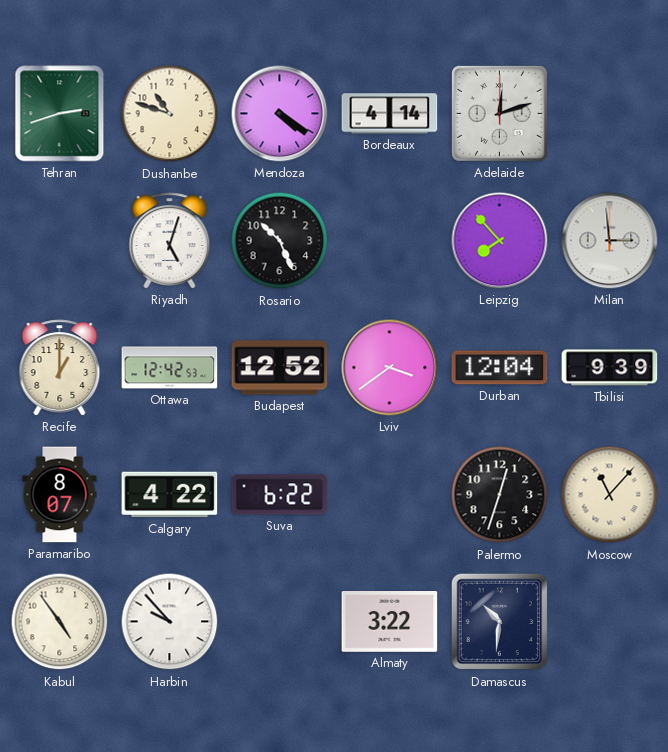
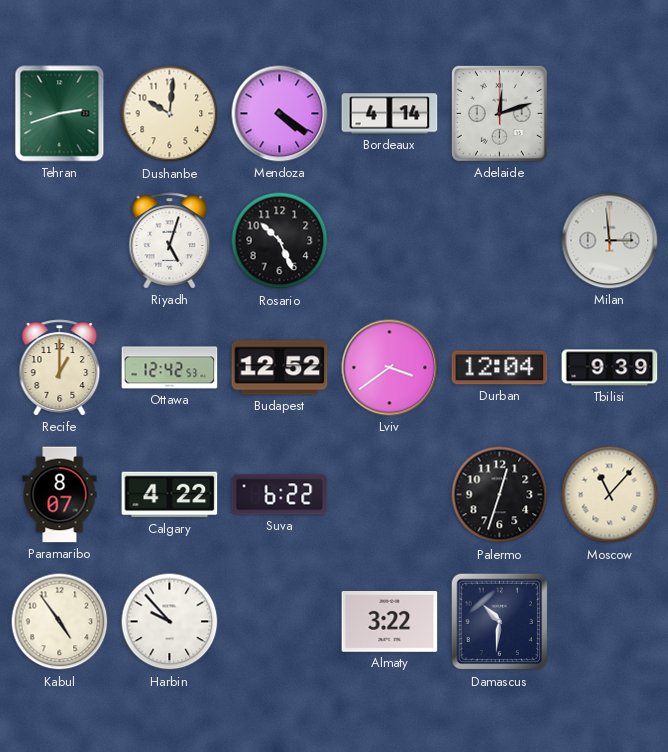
Dushanbe: 10:48 -> 10:01 (170, 114)
Leipzig: 7:53 -> none (500, 241)
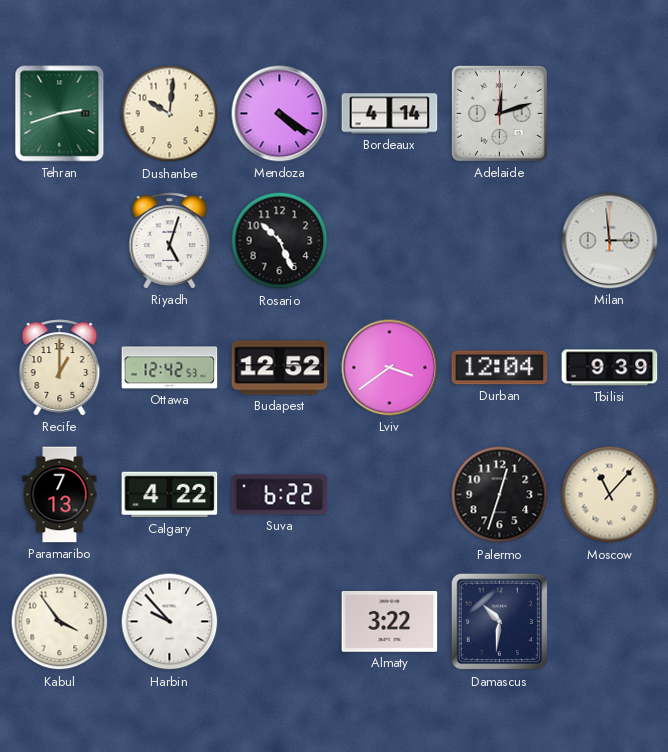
Paramaribo: 8:07 -> 7:13 (60, 495)
Kabul: 4:54 -> 3:54 (60, 622)
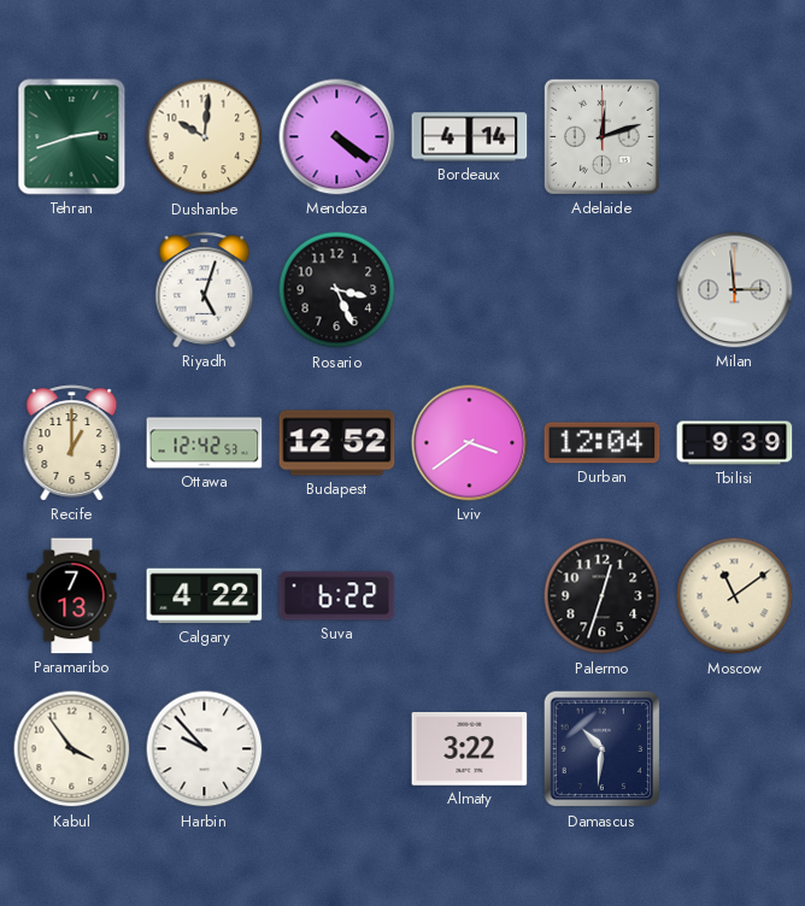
Rosario: 10:26 -> 3:26 (337, 290)
Moscow: 11:07 -> 11:09 (735, 596)
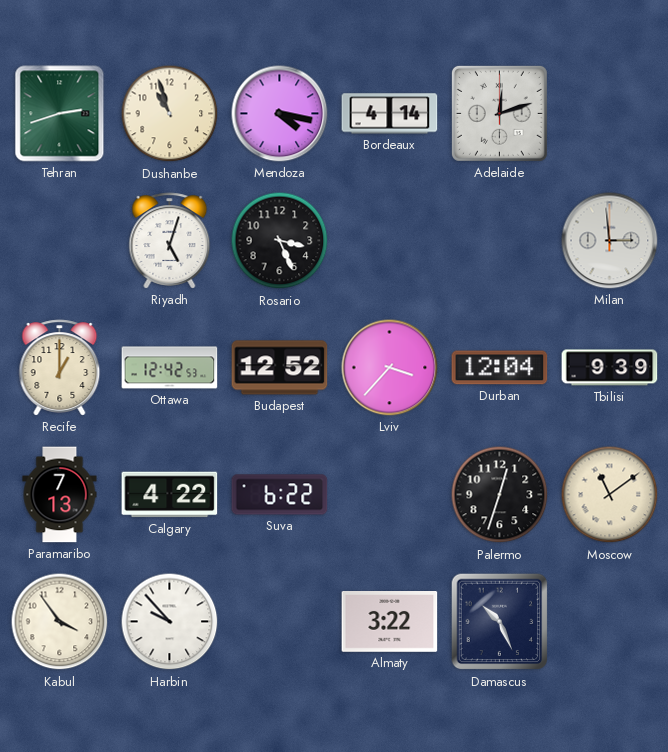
Dushanbe: 10:01 -> 10:57 (170, 114)
Mendoza: 4:21 -> 4:17 (280, 114)
Lviv: 3:39 -> 3:37 (390, 368)
Damascus: 10:31 -> 10:26 (500, 622)
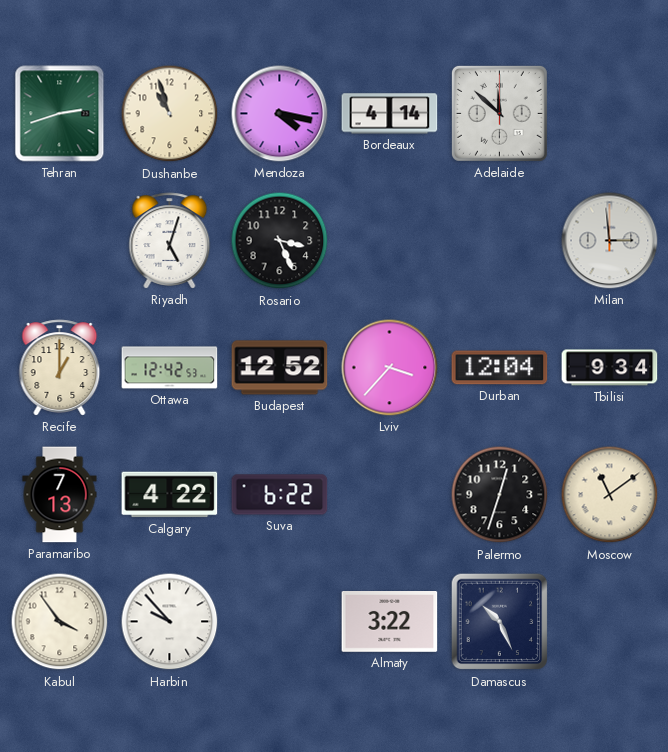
Adelaide: 12:12 -> 11:52 (499, 113)
Tbilisi: 9:39 -> 9:34 (610, 368)
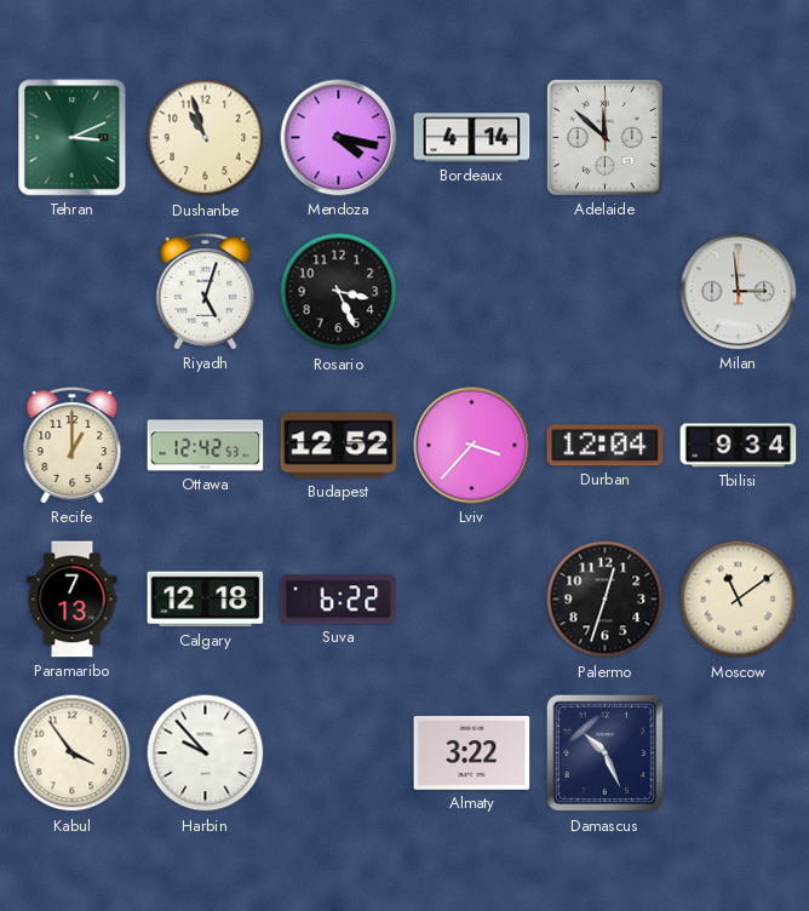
Tehran: 2:42 -> 3:11 (73, 138)
Calgary: 4:22 -> 12:18 (206, 600)
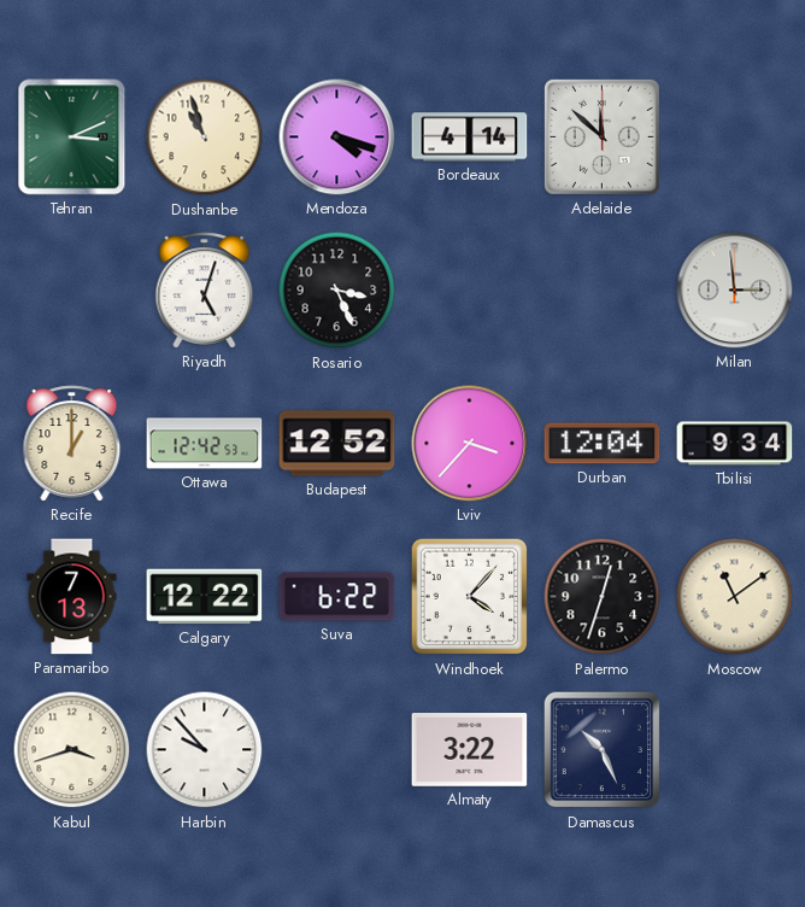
Mendoza: 4:17 -> 4:18 (337, 137)
Calgary: 12:18 -> 12:22 (205, 597)
Windhoek: none -> 4:07 (470, 597)
Kabul: 3:54 -> 3:42 (72, 750)
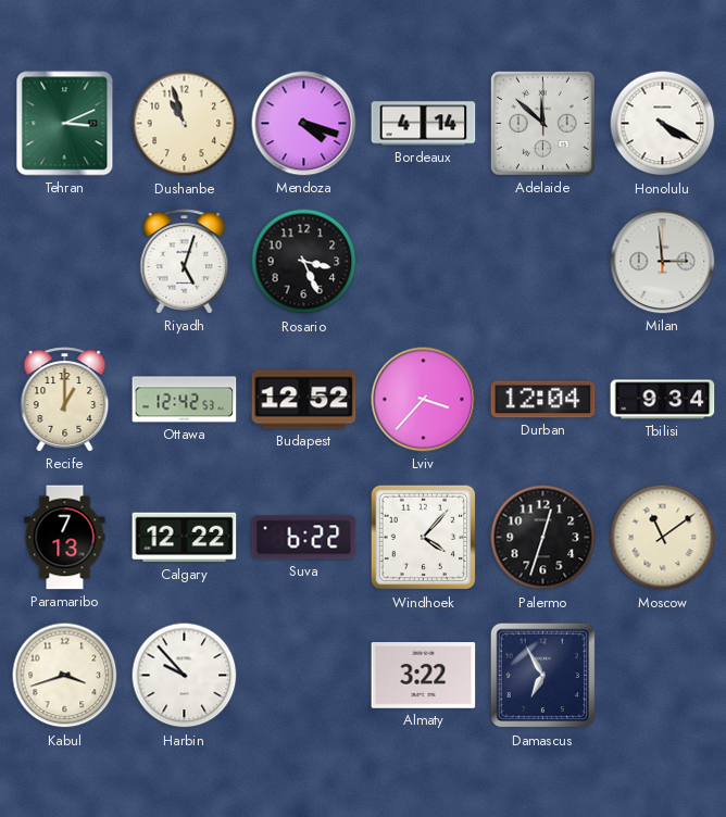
Honolulu: none -> 4:20 (663, 124)
Damascus: 10:26 -> 6:55 (543, 676)
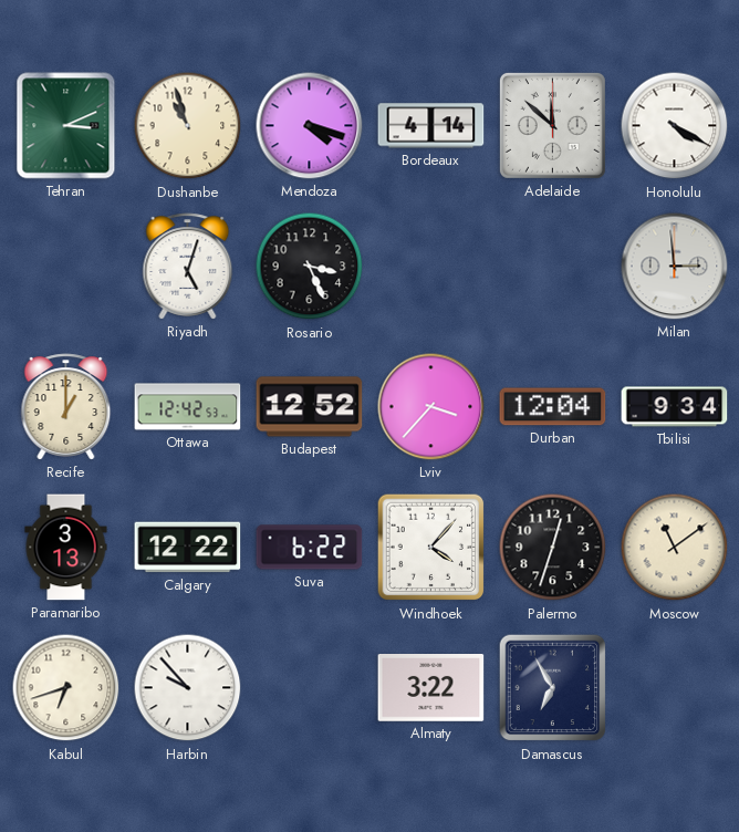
Paramaribo: 7:13 -> 3:13 (66, 548)
Kabul: 3:42 -> 6:42 (66, 688)
